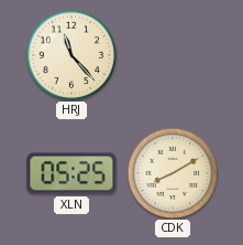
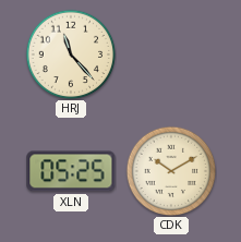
CDK: 8:10 -> 10:10 (171, 171)
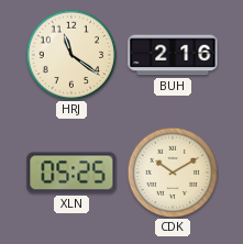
HRJ: 11:23 -> 11:21 (71, 55)
BUH: none -> 2:16 (173, 55)
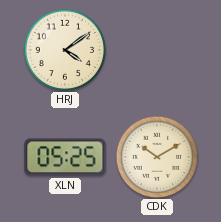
HRJ: 11:21 -> 4:09 (65, 50)
BUH: 2:16 -> none (173, 55)
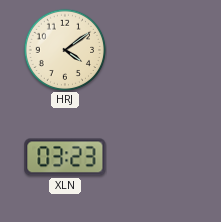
XLN: 05:25 -> 03:23 (65, 157)
CDK: 10:10 -> none (157, 157)
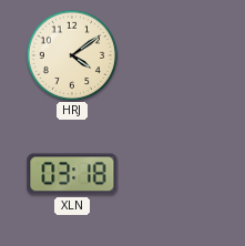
XLN: 03:23 -> 03:18 (72, 174)
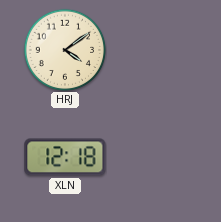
XLN: 03:18 -> 12:18 (65, 157)
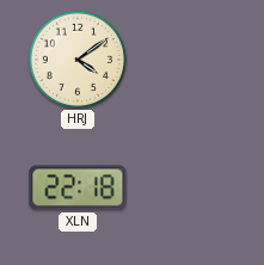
XLN: 12:18 -> 22:18 (78, 187)
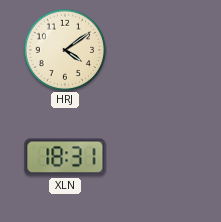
XLN: 22:18 -> 18:31 (65, 157)
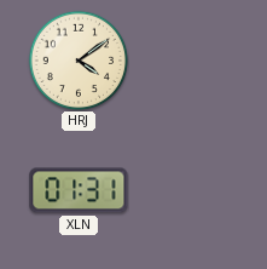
XLN: 18:31 -> 01:31 (79, 190)
